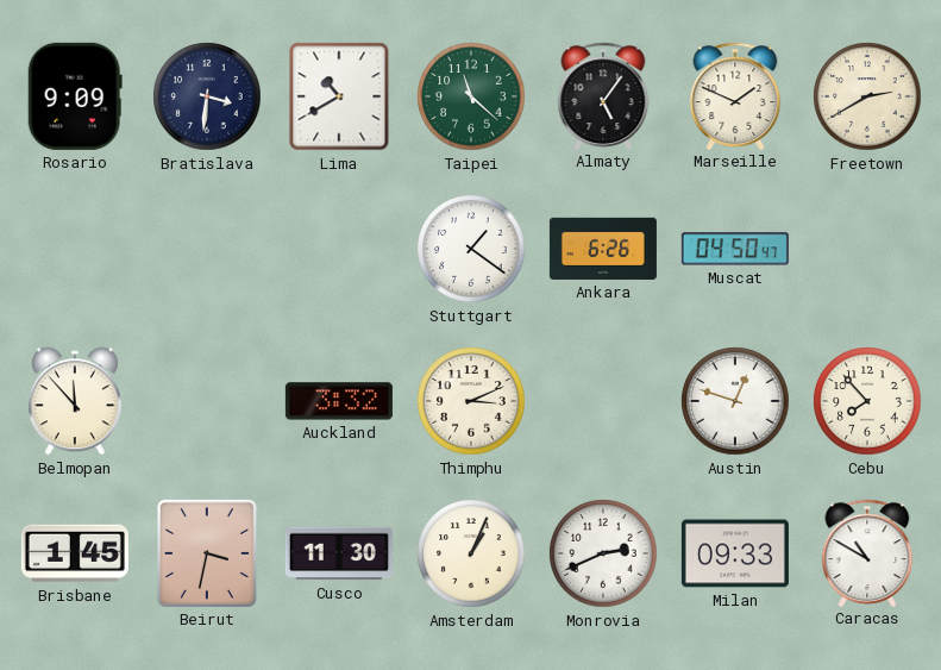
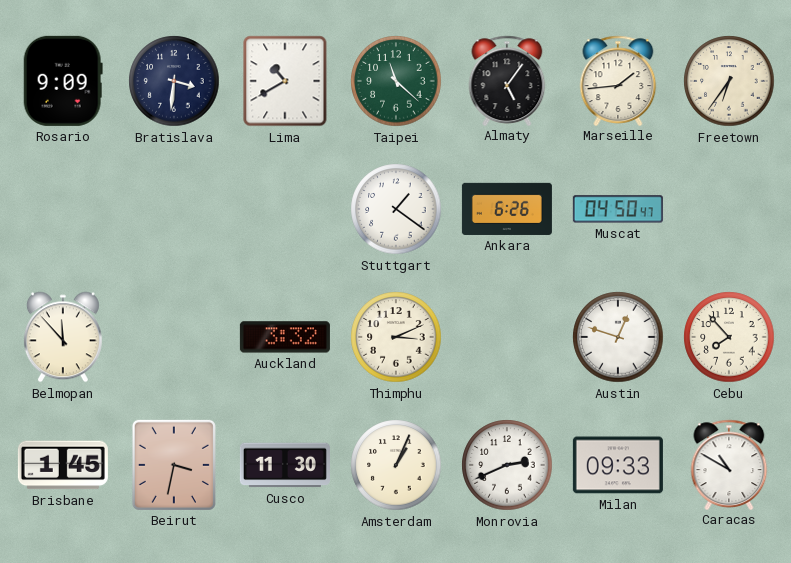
Marseille: 1:49 -> 1:44 (618, 80)
Freetown: 2:40 -> 6:36 (729, 81)
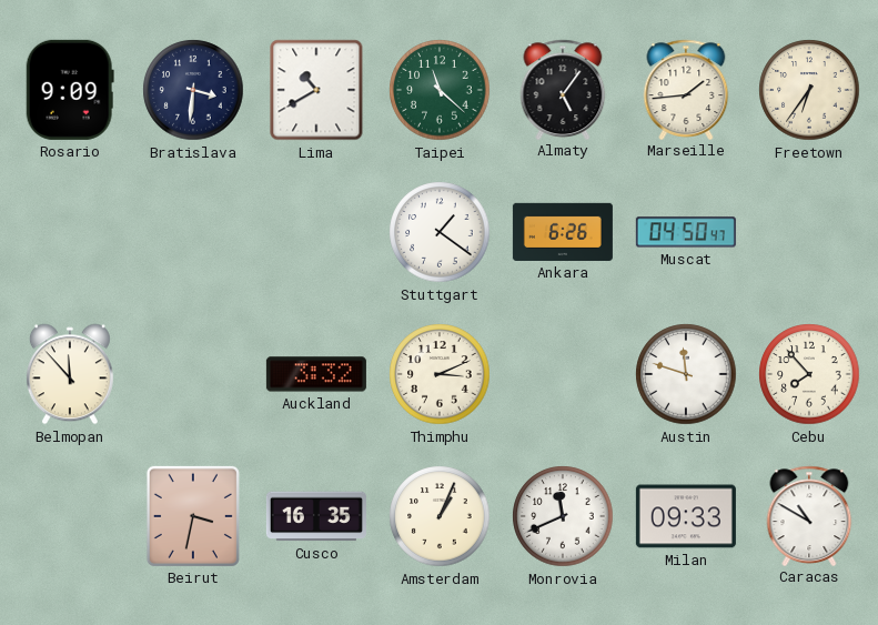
Austin: 12:48 -> 11:48 (686, 374)
Brisbane: 1:45 -> none (63, 465)
Cusco: 11:30 -> 16:35 (316, 516)
Monrovia: 2:41 -> 11:41 (563, 516)
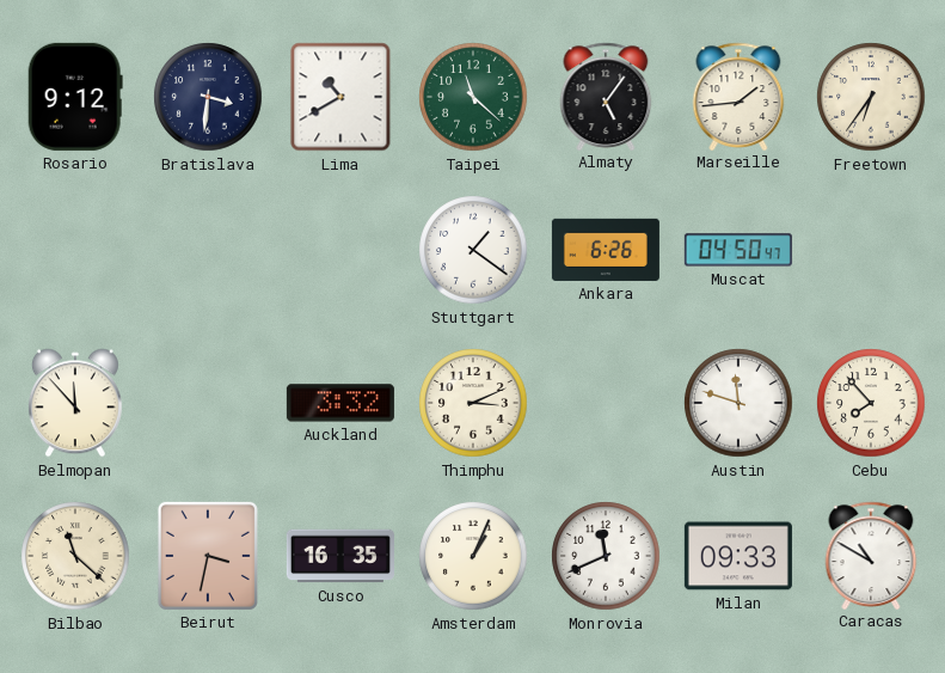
Rosario: 9:09 -> 9:12 (75, 97)
Bilbao: none -> 11:22 (75, 556)
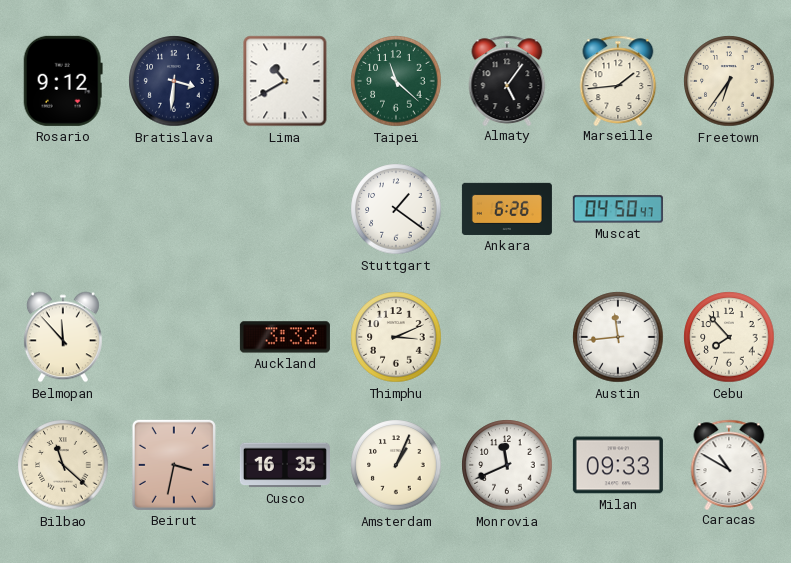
Austin: 11:48 -> 11:44 (618, 337)
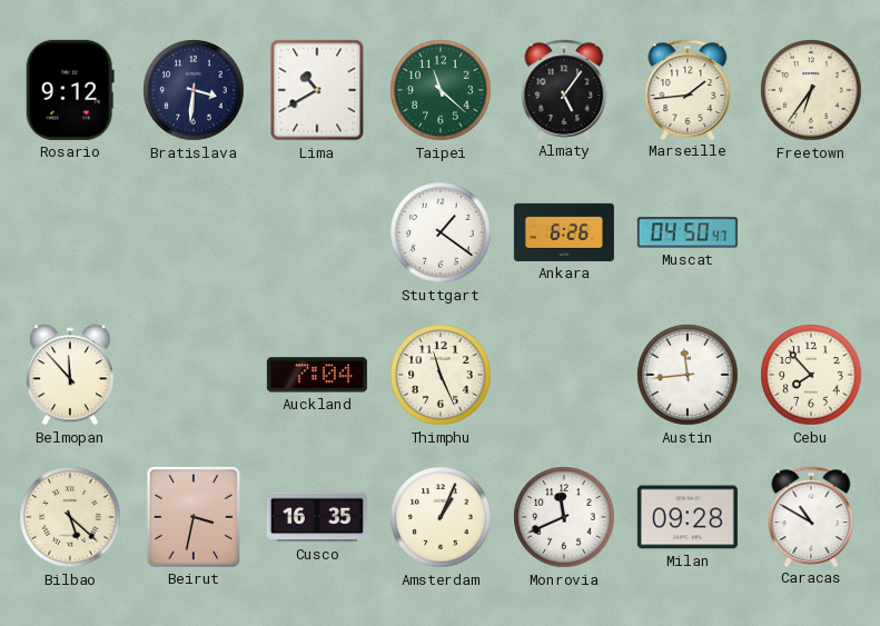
Auckland: 3:32 -> 7:04 (317, 375)
Thimphu: 3:11 -> 11:26 (441, 375)
Bilbao: 11:22 -> 5:22 (70, 517)
Milan: 09:33 -> 09:28 (688, 517)
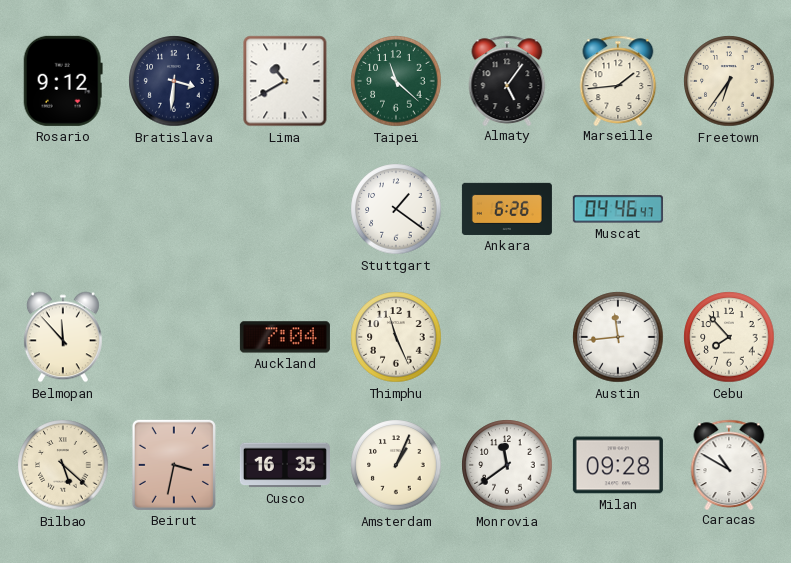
Muscat: 04:50 -> 04:46 (618, 209)
Monrovia: 11:41 -> 11:39 (507, 465)
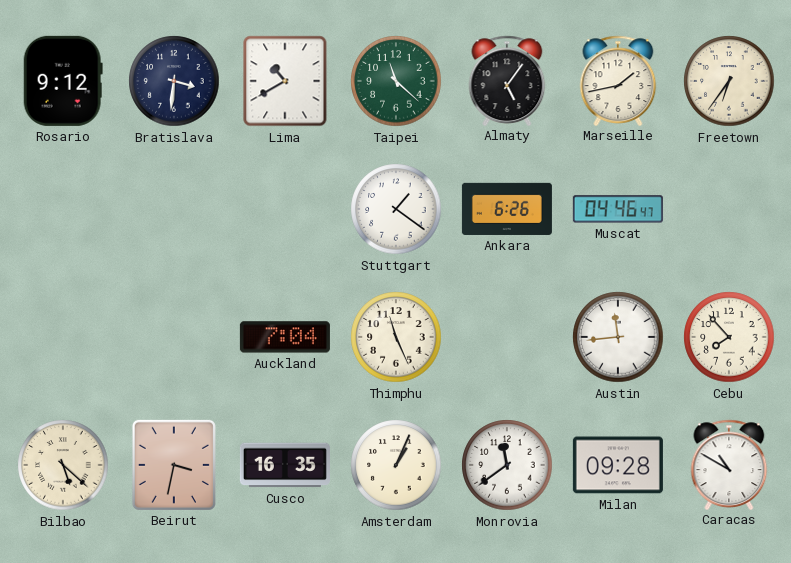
Marseille: 1:44 -> 1:43 (618, 80)
Belmopan: 11:53 -> none (63, 337)
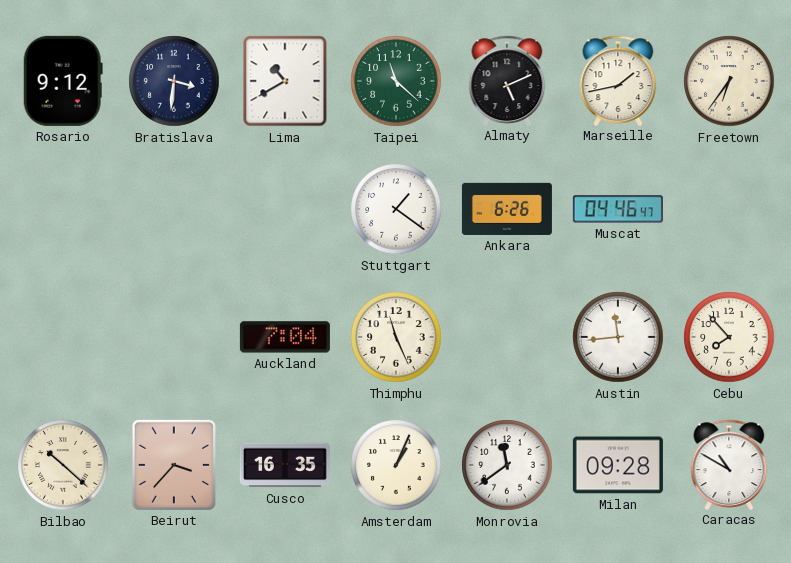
Almaty: 5:06 -> 5:11 (507, 80)
Bilbao: 5:22 -> 10:22 (63, 465)
Beirut: 3:32 -> 3:37 (174, 465)
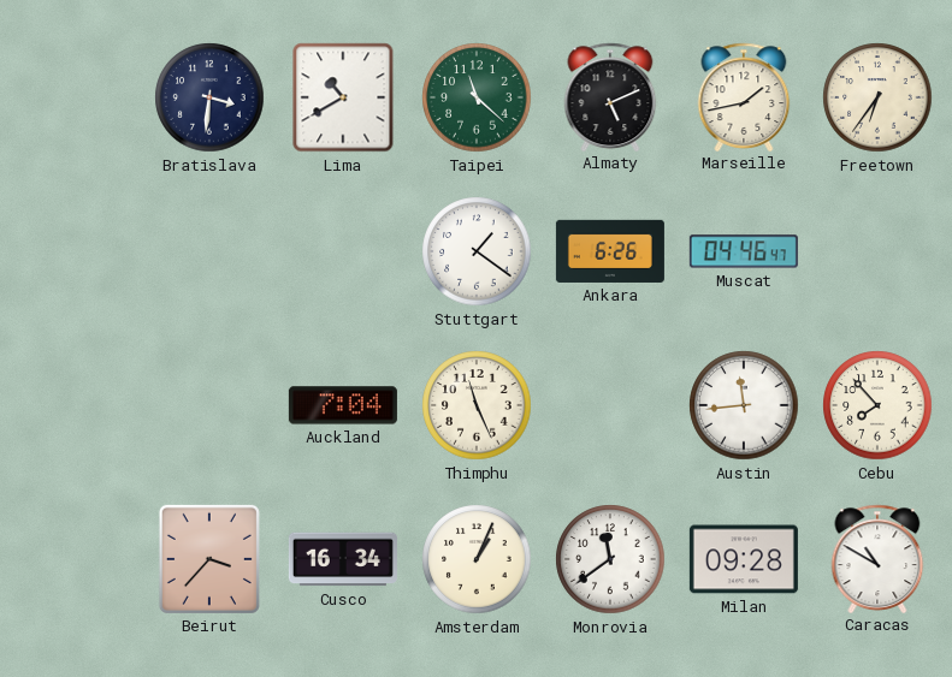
Rosario: 9:12 -> none (63, 81)
Bilbao: 10:22 -> none (63, 465)
Cusco: 16:35 -> 16:34 (343, 559)
